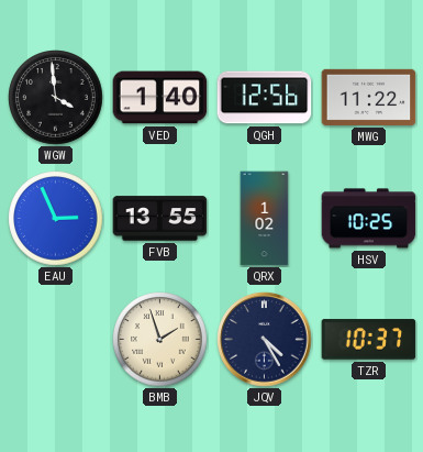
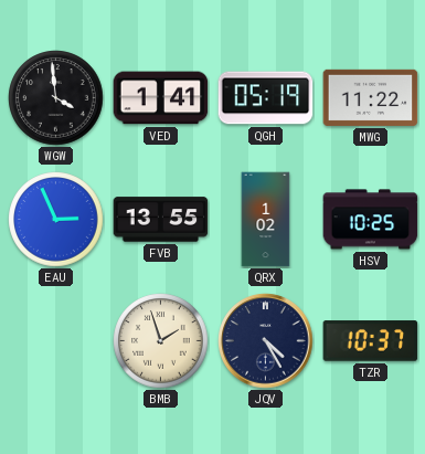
VED: 1:40 -> 1:41 (161, 98)
QGH: 12:56 -> 05:19 (266, 98)
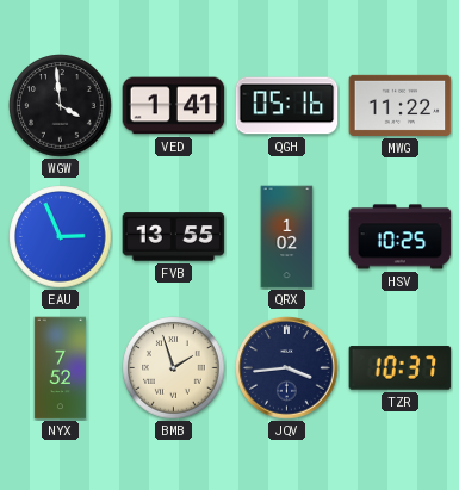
QGH: 05:19 -> 05:16 (287, 106)
NYX: none -> 7:52 (61, 368)
JQV: 4:25 -> 3:44 (287, 368)
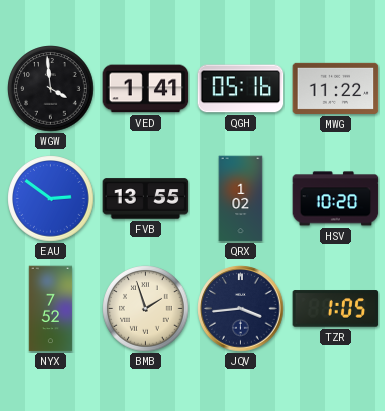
EAU: 2:56 -> 2:51 (51, 199)
HSV: 10:25 -> 10:20 (336, 199)
TZR: 10:37 -> 1:05 (336, 309)
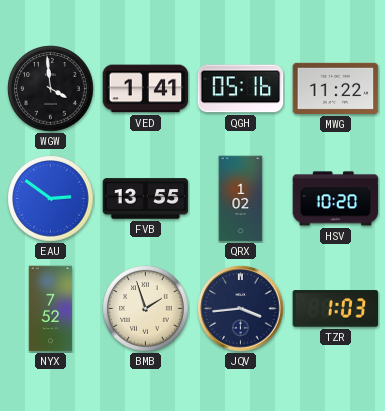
TZR: 1:05 -> 1:03 (336, 309)
